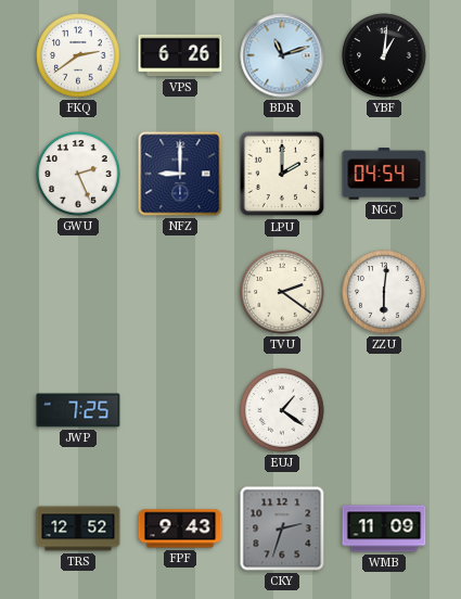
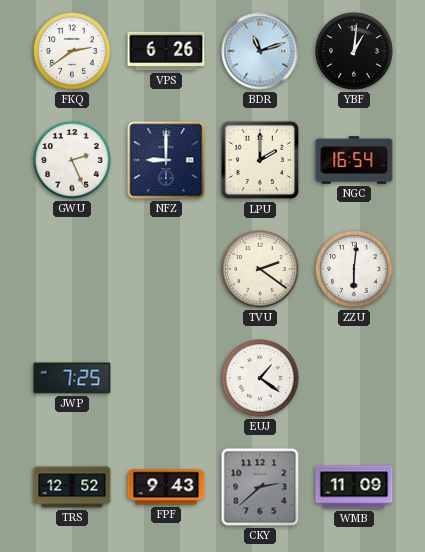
NGC: 04:54 -> 16:54 (354, 160)
CKY: 2:33 -> 2:38 (260, 487)
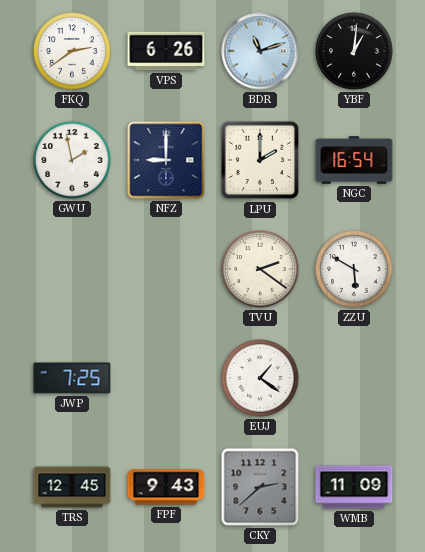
GWU: 2:26 -> 1:58 (72, 160)
ZZU: 6:01 -> 5:50 (354, 269)
TRS: 12:52 -> 12:45 (72, 487)
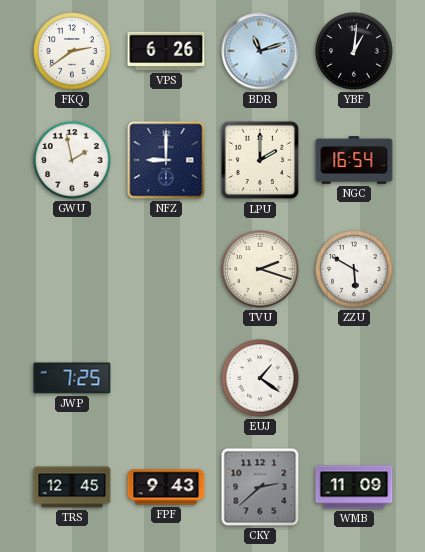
TVU: 2:21 -> 2:18 (260, 269)
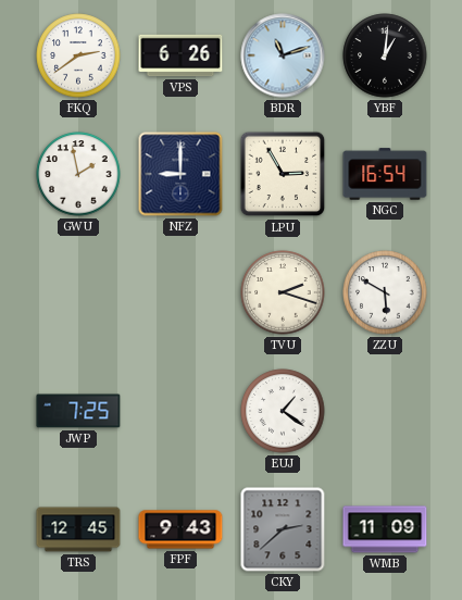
LPU: 2:00 -> 2:55 (283, 174)
